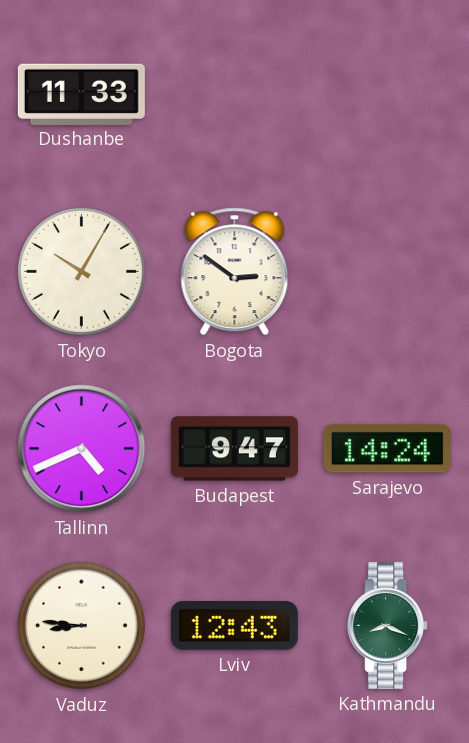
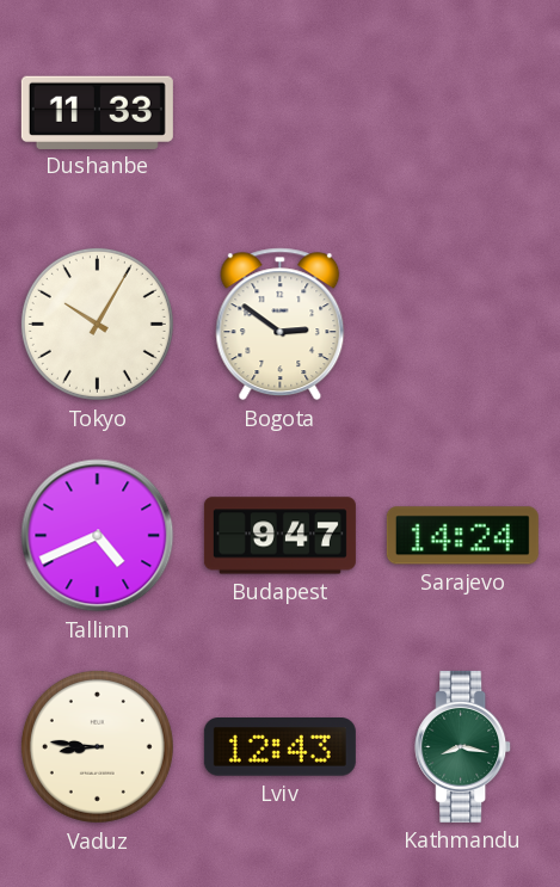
Kathmandu: 8:19 -> 8:17 (463, 746)
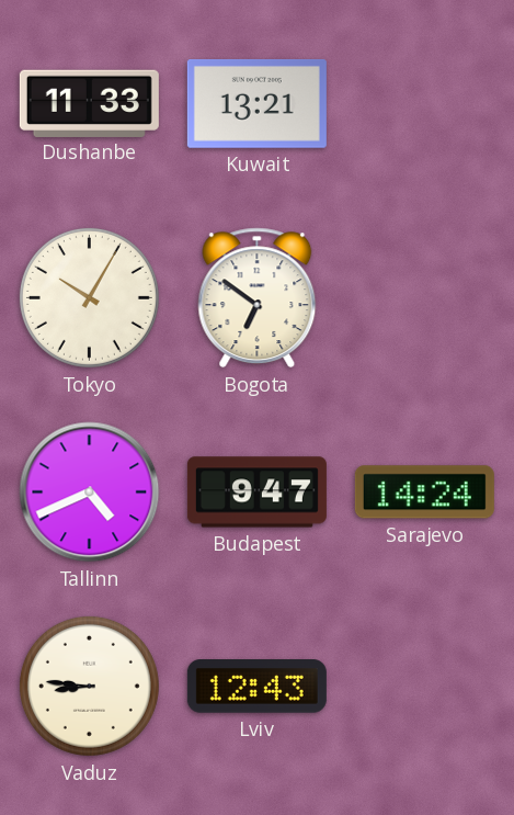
Kuwait: none -> 13:21 (256, 103)
Bogota: 2:51 -> 6:51 (258, 298)
Kathmandu: 8:17 -> none (463, 746)
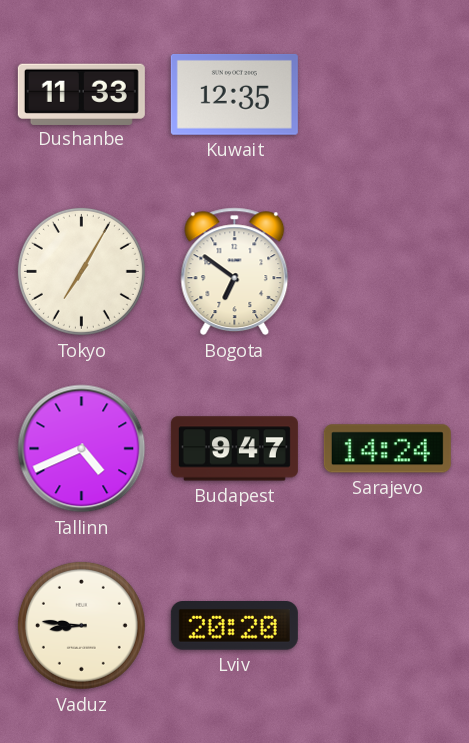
Kuwait: 13:21 -> 12:35 (234, 94)
Tokyo: 10:05 -> 7:05 (81, 271)
Lviv: 12:43 -> 20:20 (234, 626)
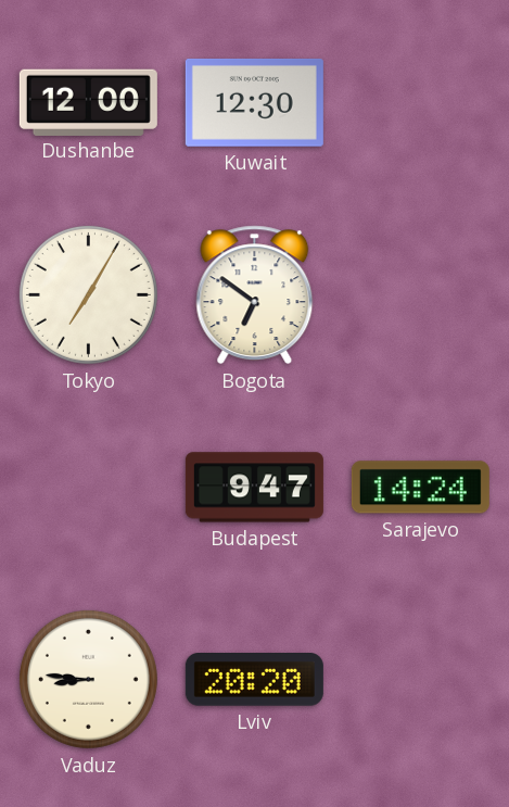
Dushanbe: 11:33 -> 12:00 (88, 102)
Kuwait: 12:35 -> 12:30 (254, 102)
Tallinn: 4:41 -> none (82, 449)
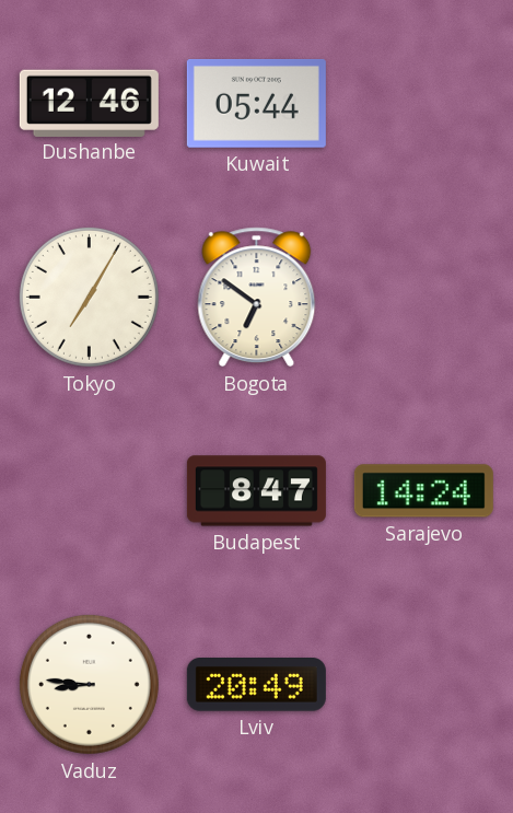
Dushanbe: 12:00 -> 12:46 (89, 103)
Kuwait: 12:30 -> 05:44 (256, 103)
Budapest: 9:47 -> 8:47 (256, 491)
Lviv: 20:20 -> 20:49 (256, 685)
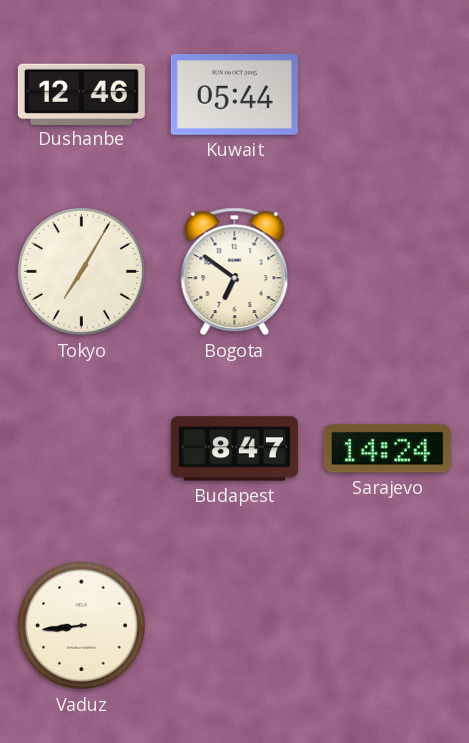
Vaduz: 8:46 -> 8:44 (81, 625)
Lviv: 20:49 -> none (256, 685)
